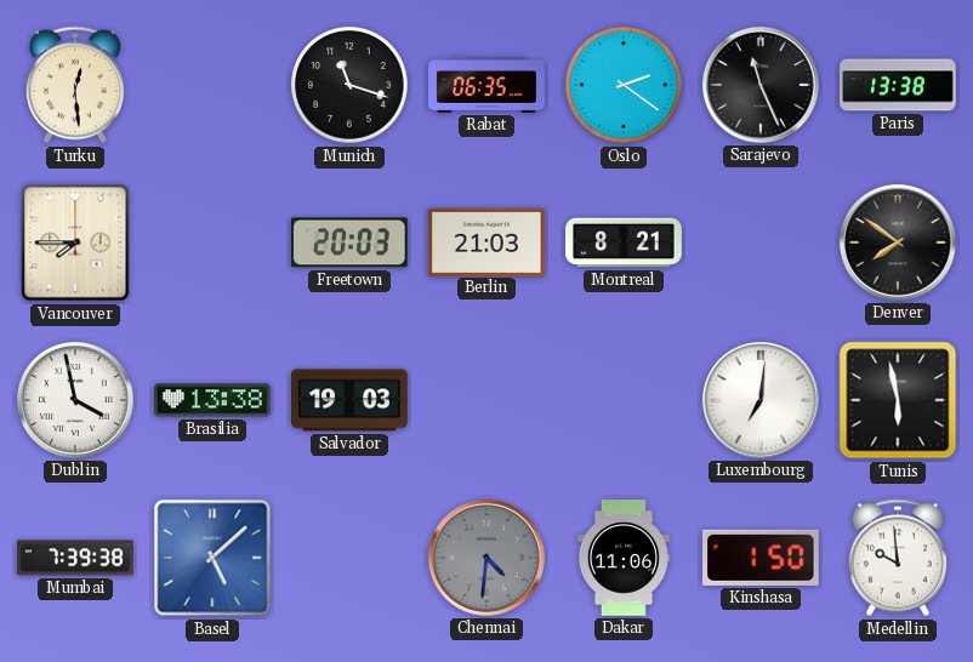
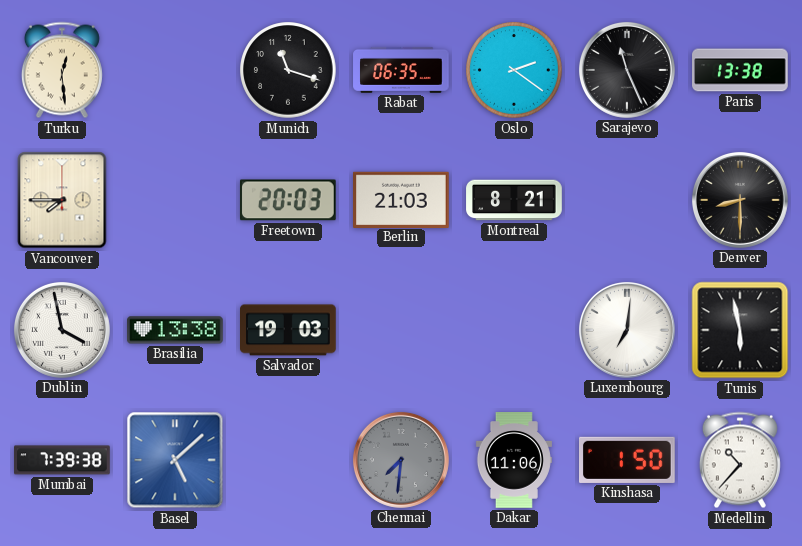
Denver: 7:51 -> 8:30 (740, 200)
Chennai: 4:31 -> 7:31 (401, 460)
Medellin: 9:59 -> 10:37 (740, 460)
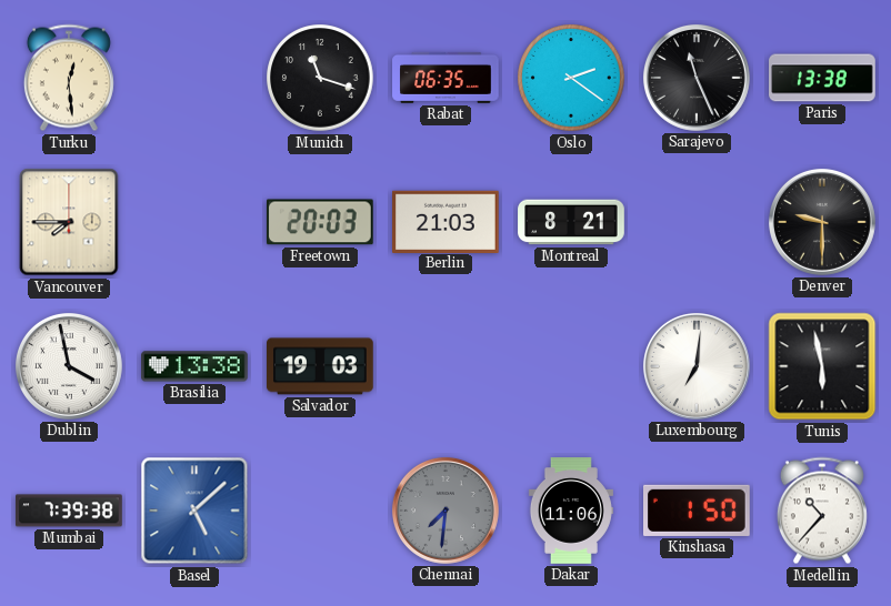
Denver: 8:30 -> 9:30 (822, 222)
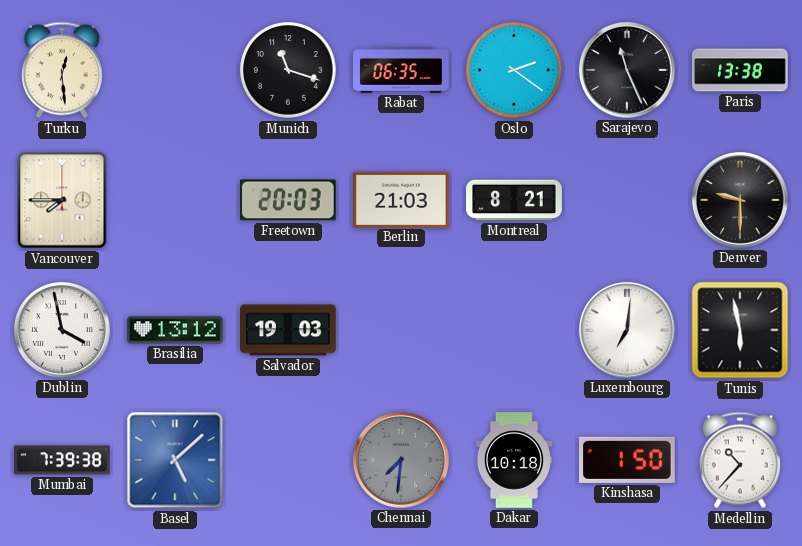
Brasilia: 13:38 -> 13:12 (175, 330)
Dakar: 11:06 -> 10:18 (514, 460)
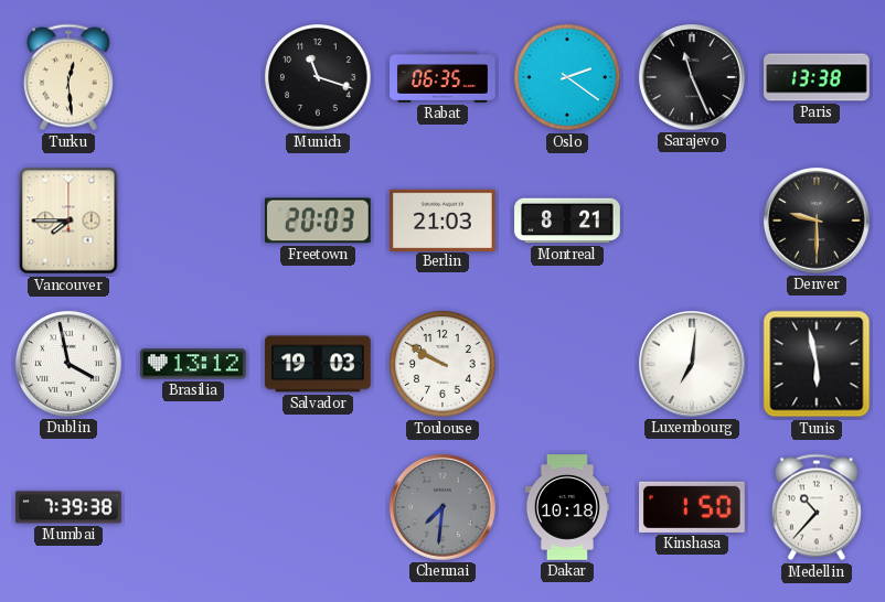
Toulouse: none -> 9:50 (442, 364)
Basel: 5:08 -> none (175, 460)
